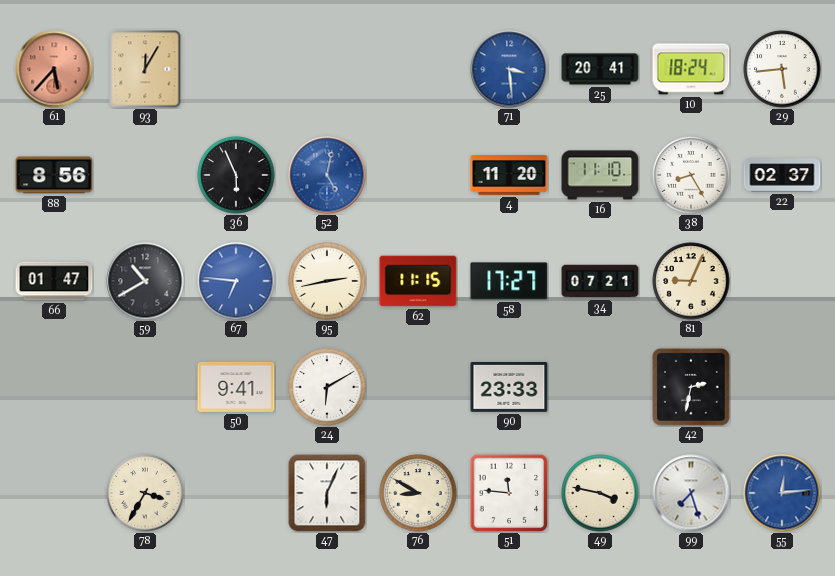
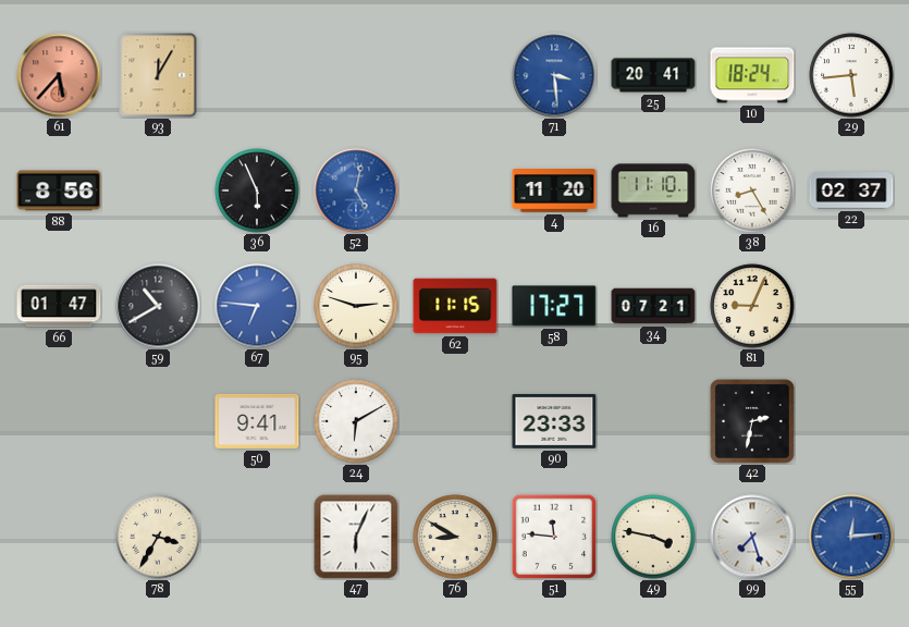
95: 2:43 -> 2:48 (356, 306)
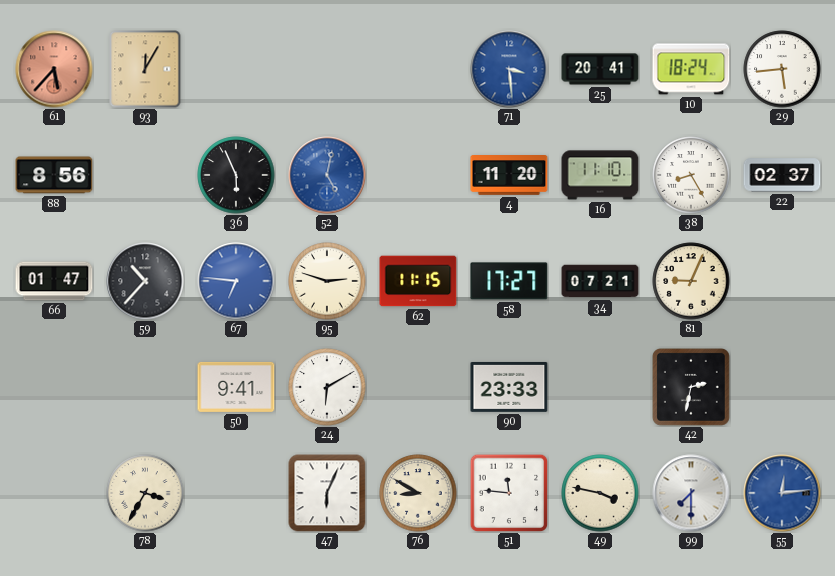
59: 10:40 -> 10:37 (145, 281)
99: 7:27 -> 7:30 (691, 493)
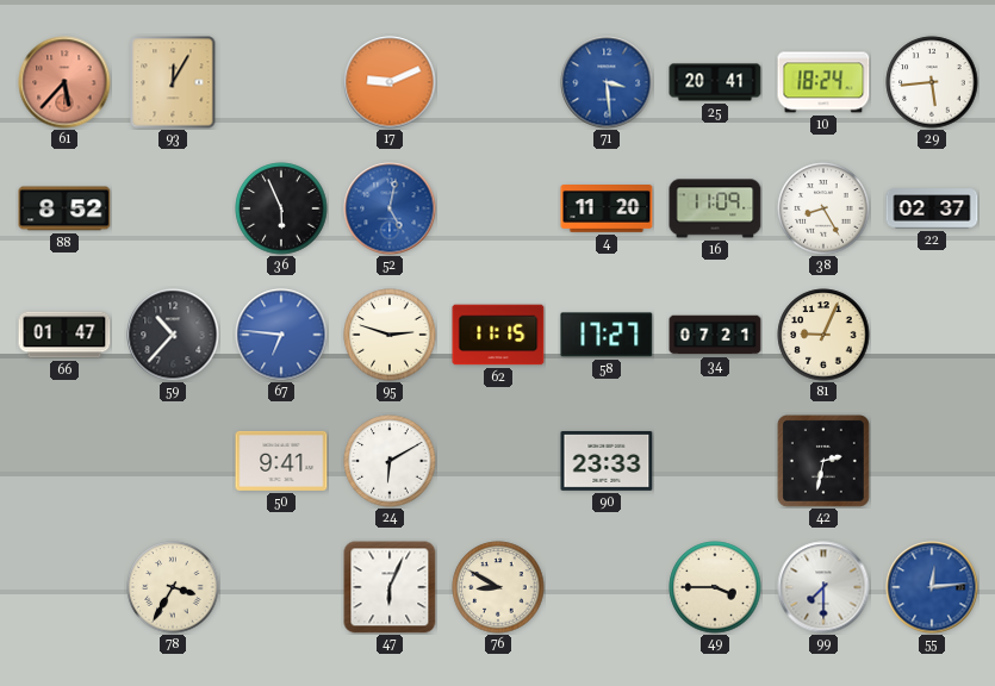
17: none -> 9:11 (390, 82)
88: 8:56 -> 8:52 (64, 208)
16: 11:10 -> 11:09 (715, 208)
51: 11:46 -> none (509, 493)
49: 3:47 -> 3:45 (715, 587)
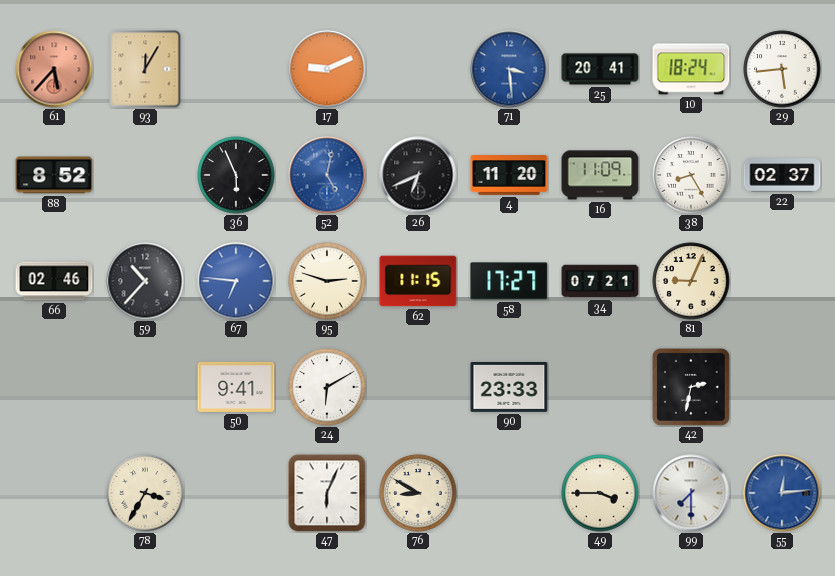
26: none -> 6:41 (418, 175)
66: 01:47 -> 02:46 (54, 281)
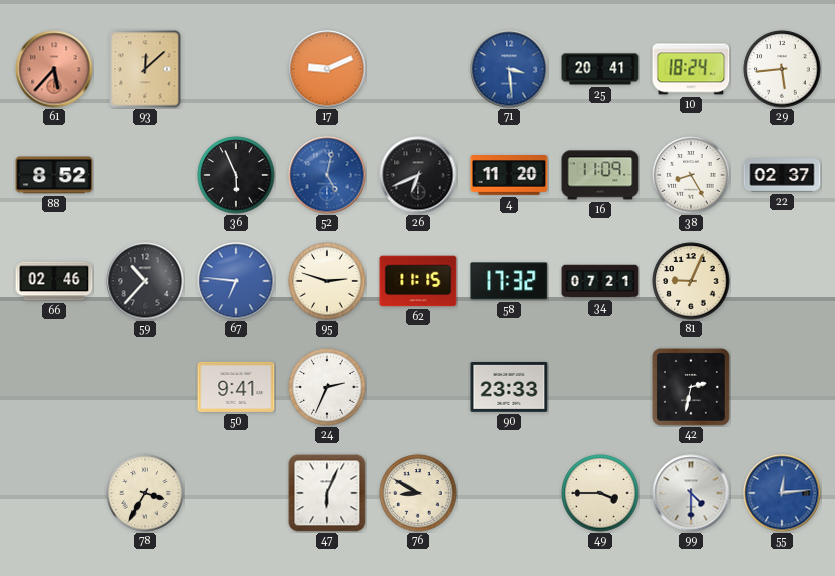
93: 12:05 -> 12:08 (145, 69)
58: 17:27 -> 17:32 (509, 281)
24: 6:10 -> 2:34 (327, 387)
99: 7:30 -> 4:30 (691, 493)
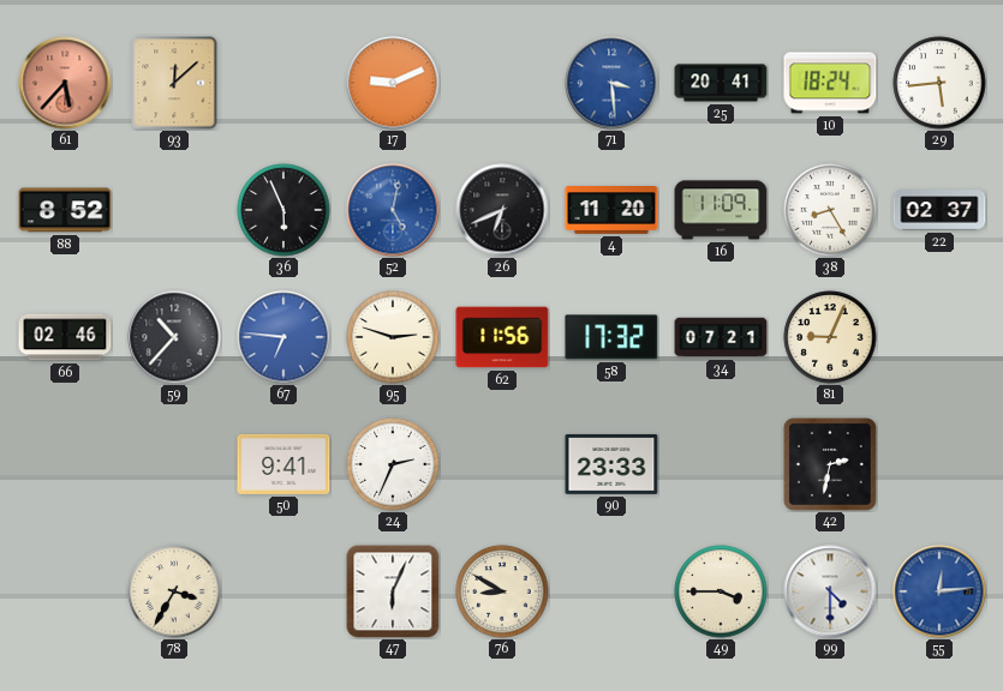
62: 11:15 -> 11:56 (502, 337)
